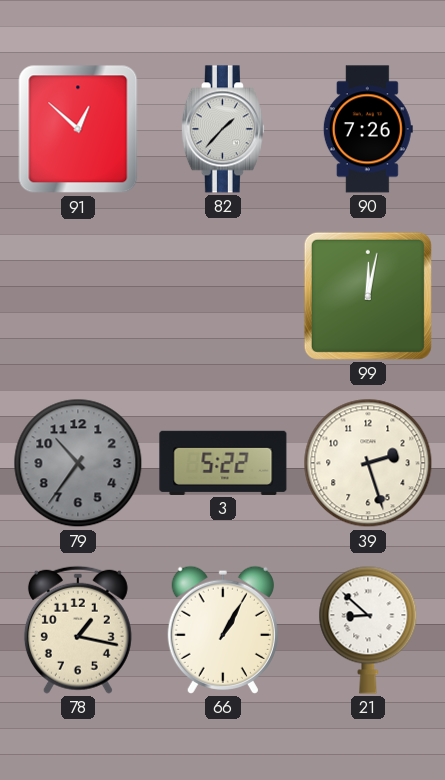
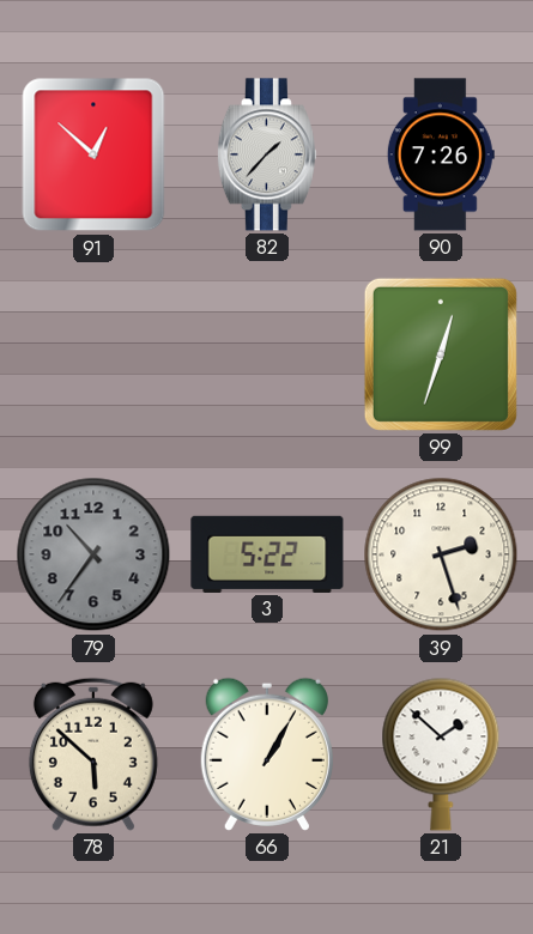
99: 12:02 -> 12:33 (441, 354)
78: 1:17 -> 5:52 (93, 754)
21: 8:52 -> 1:52 (441, 754)
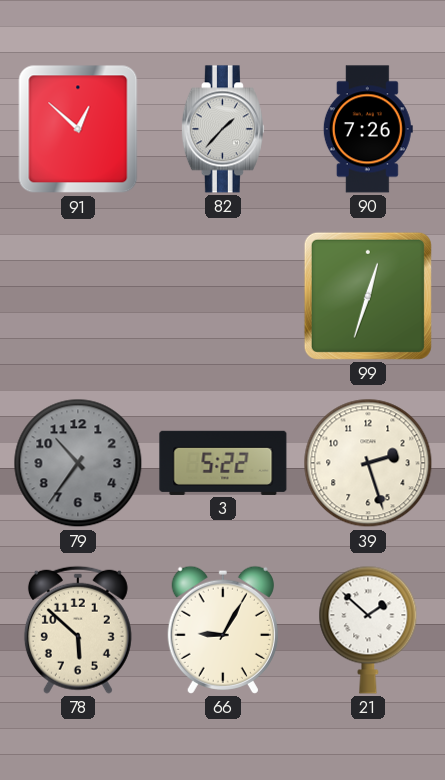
66: 1:05 -> 9:05 (223, 630)
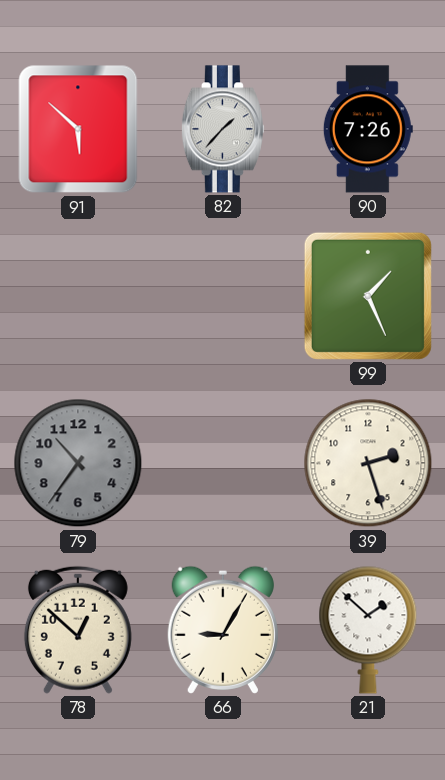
91: 12:52 -> 5:52 (78, 129)
99: 12:33 -> 1:26 (368, 296)
3: 5:22 -> none (223, 463)
78: 5:52 -> 12:52 (78, 630)
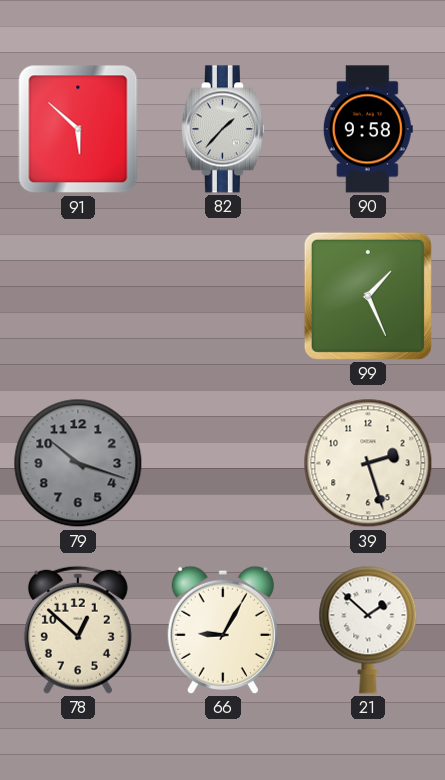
90: 7:26 -> 9:58 (368, 129)
79: 10:36 -> 10:18 (78, 463)
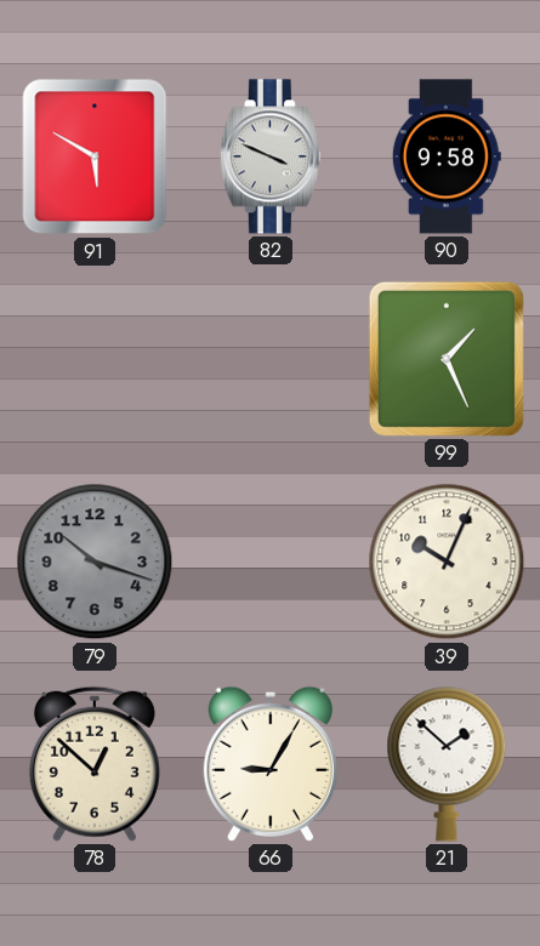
91: 5:52 -> 5:50 (95, 156)
82: 1:37 -> 3:49 (271, 156)
39: 2:27 -> 10:04 (447, 562)
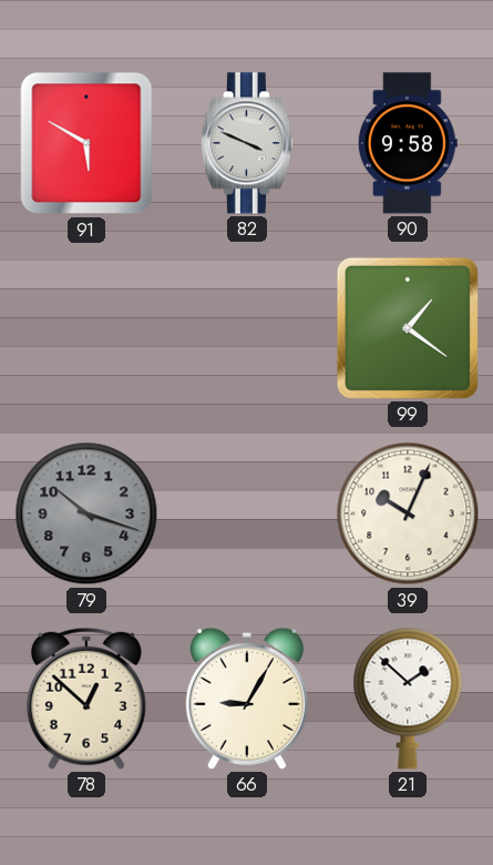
99: 1:26 -> 1:21 (408, 328)
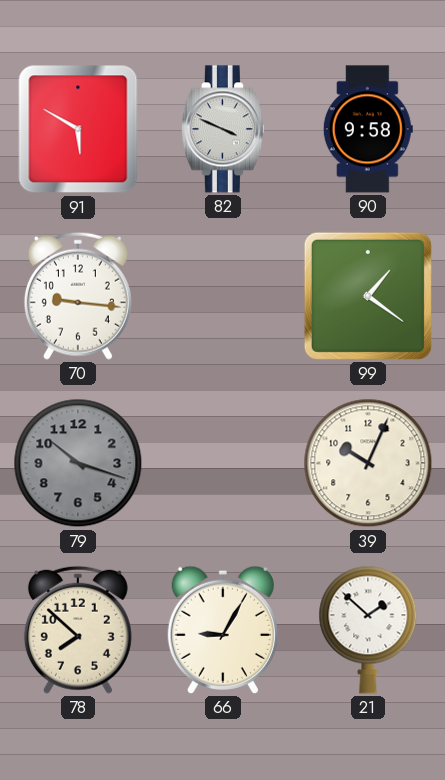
70: none -> 9:16 (78, 296)
78: 12:52 -> 7:52 (78, 630)
